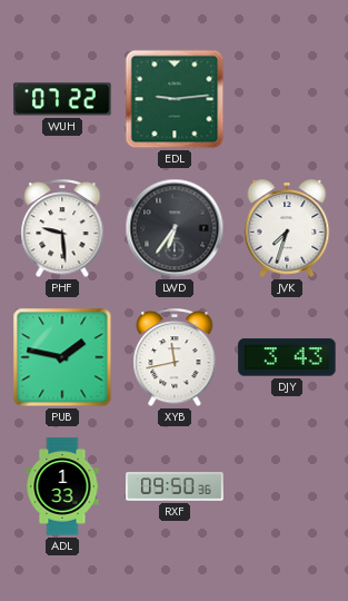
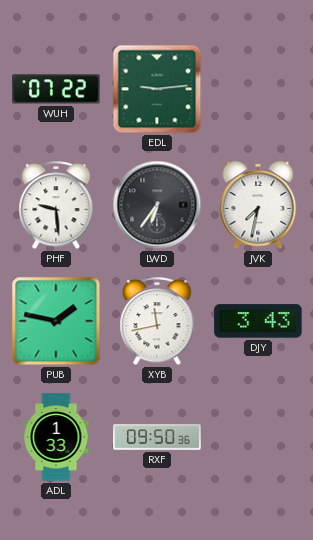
JVK: 7:33 -> 7:32 (258, 205)
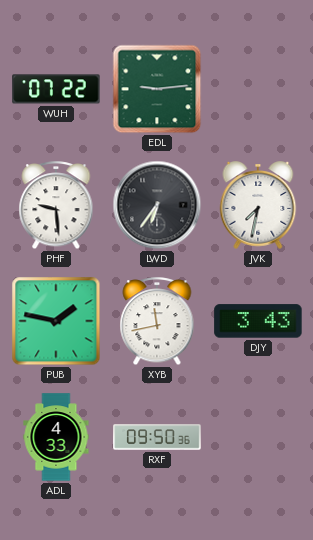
ADL: 1:33 -> 4:33 (56, 437)
